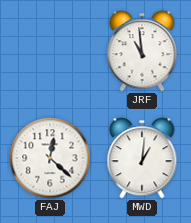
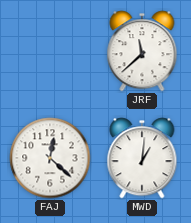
JRF: 10:59 -> 11:38 (142, 51)
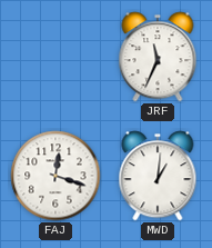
JRF: 11:38 -> 11:34 (158, 57)
FAJ: 12:22 -> 12:18 (55, 176)
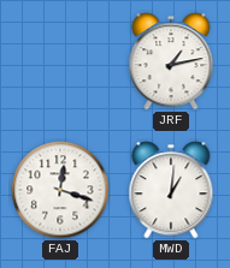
JRF: 11:34 -> 1:13 (171, 61)
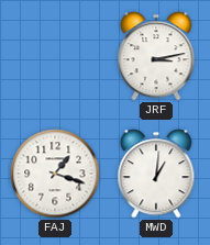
JRF: 1:13 -> 3:13 (156, 56)
FAJ: 12:18 -> 1:18 (55, 174)
